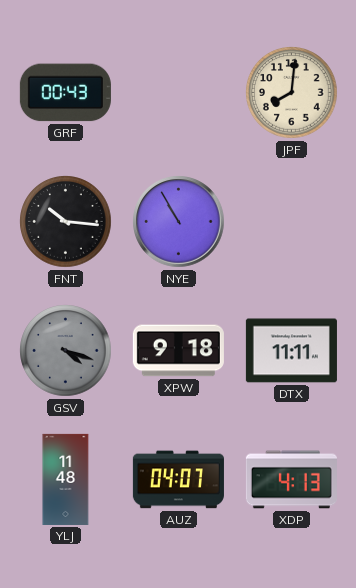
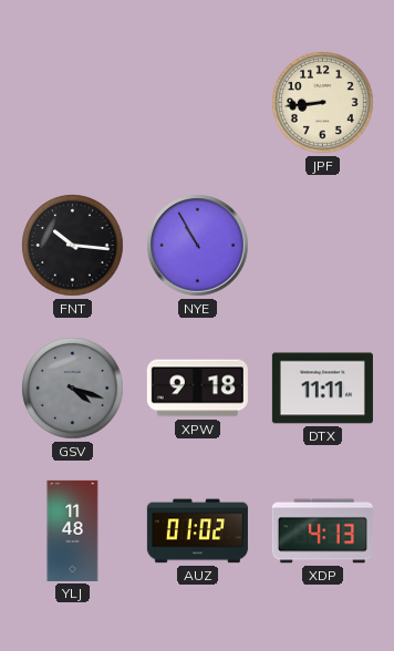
GRF: 00:43 -> none (65, 93)
JPF: 8:01 -> 8:44 (323, 103)
AUZ: 04:07 -> 01:02 (197, 531)
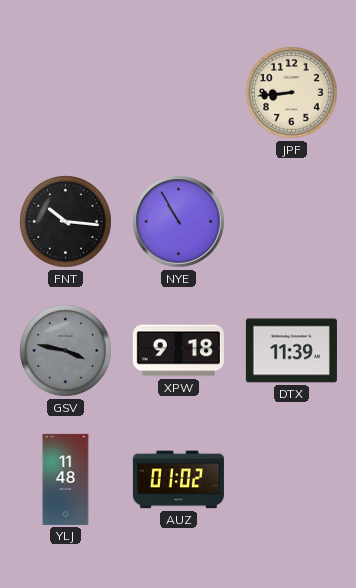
GSV: 4:18 -> 3:47 (66, 351)
DTX: 11:11 -> 11:39 (291, 351)
XDP: 4:13 -> none (322, 531)
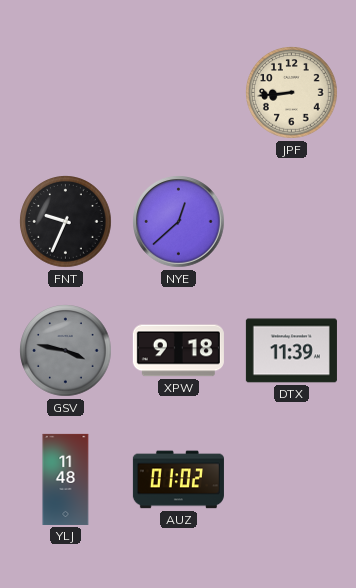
FNT: 10:16 -> 9:34 (66, 222)
NYE: 10:55 -> 12:38 (179, 222)
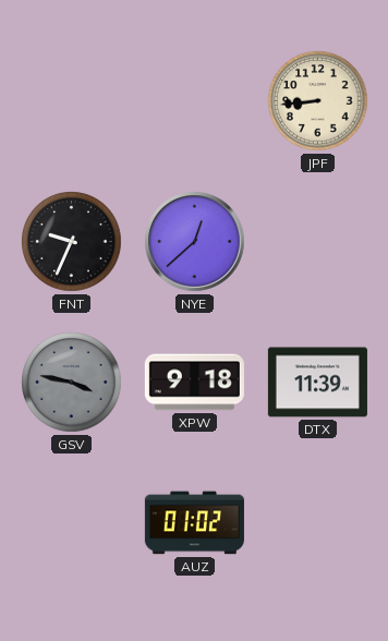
YLJ: 11:48 -> none (66, 479)
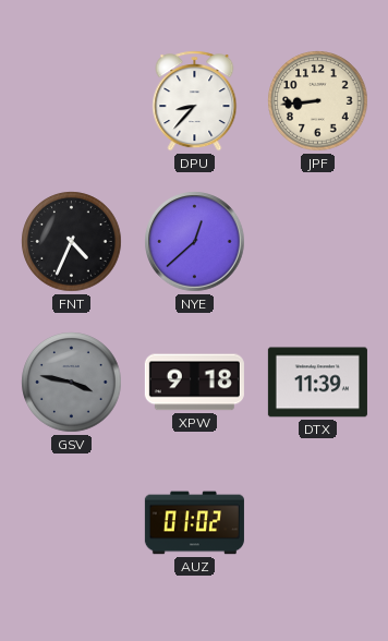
DPU: none -> 8:37 (195, 101)
FNT: 9:34 -> 4:34 (72, 242)
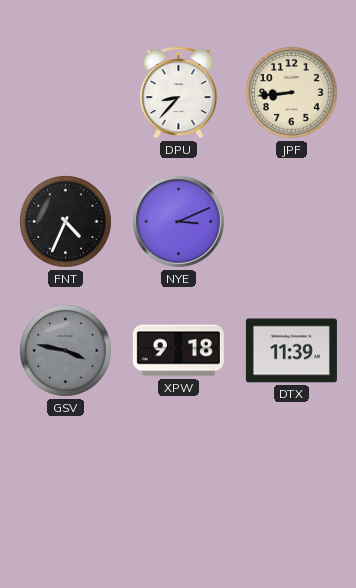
NYE: 12:38 -> 3:11 (179, 222)
AUZ: 01:02 -> none (194, 523)
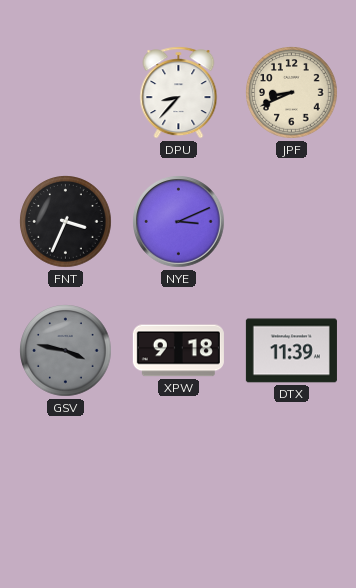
JPF: 8:44 -> 8:41 (292, 93)
FNT: 4:34 -> 3:34 (66, 222)
